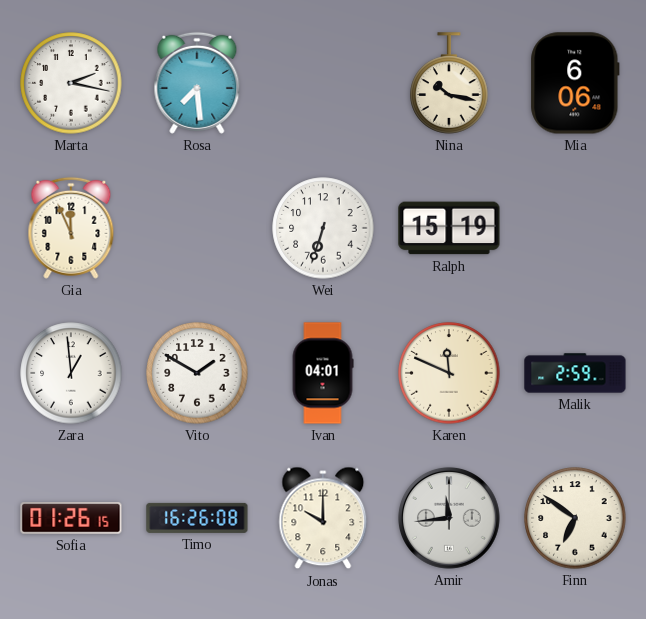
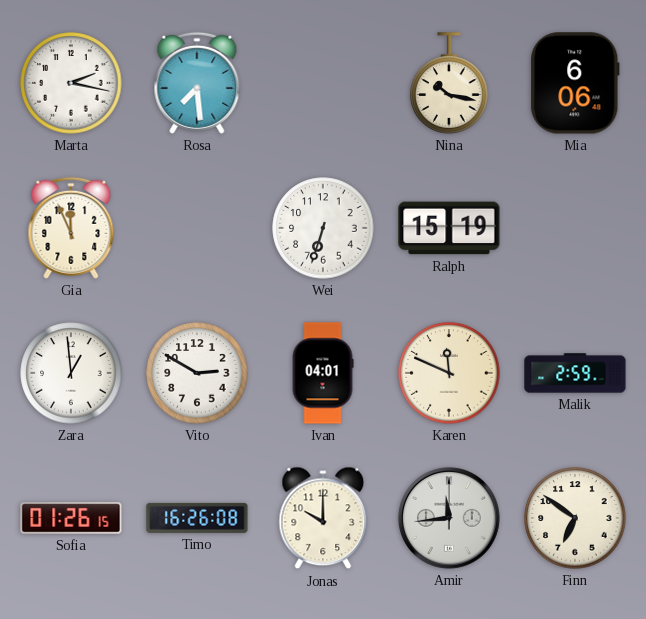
Vito: 1:50 -> 2:50 (197, 373)
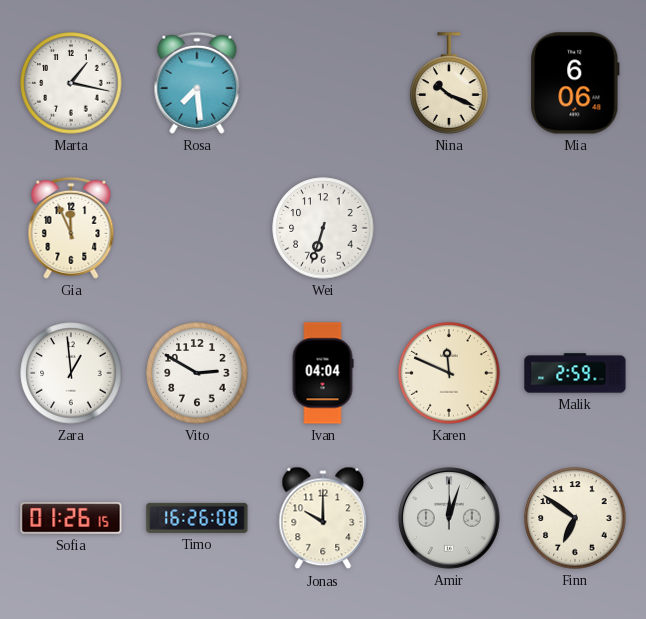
Marta: 2:17 -> 1:17 (71, 83)
Nina: 10:17 -> 10:19 (449, 83)
Ralph: 15:19 -> none (449, 228)
Ivan: 04:01 -> 04:04 (323, 373)
Amir: 11:44 -> 12:03 (449, 518)
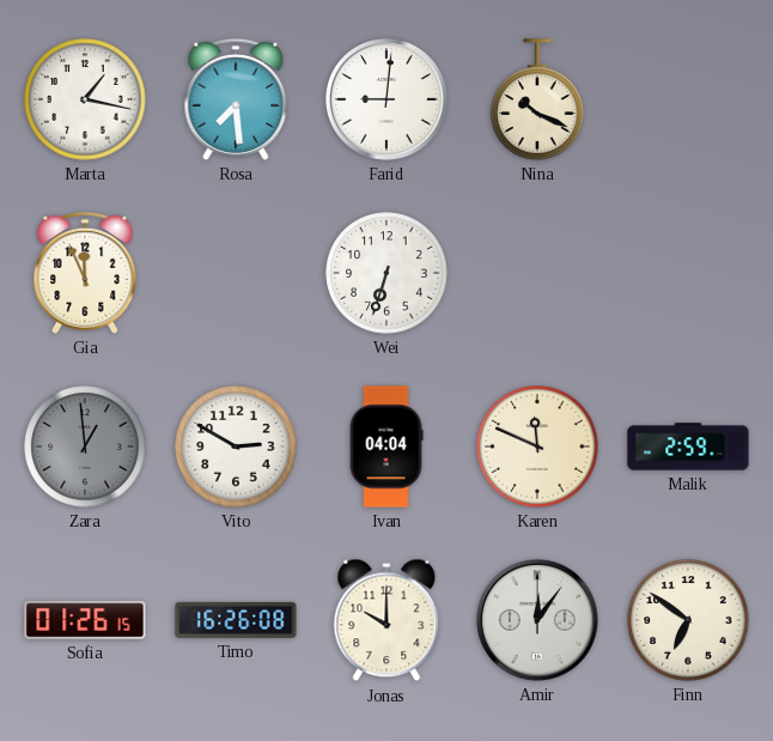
Farid: none -> 9:01 (386, 99)
Mia: 6:06 -> none (575, 83)
Zara dial: white -> grey (85, 447)
Amir: 12:03 -> 12:06 (537, 620)
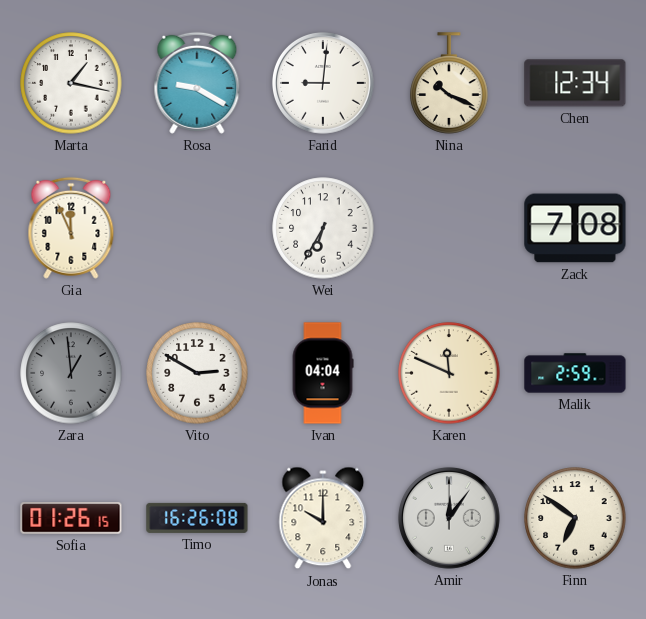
Rosa: 7:29 -> 9:20 (197, 83)
Chen: none -> 12:34 (575, 83)
Wei: 6:33 -> 6:35 (323, 228)
Zack: none -> 7:08 (575, 228)
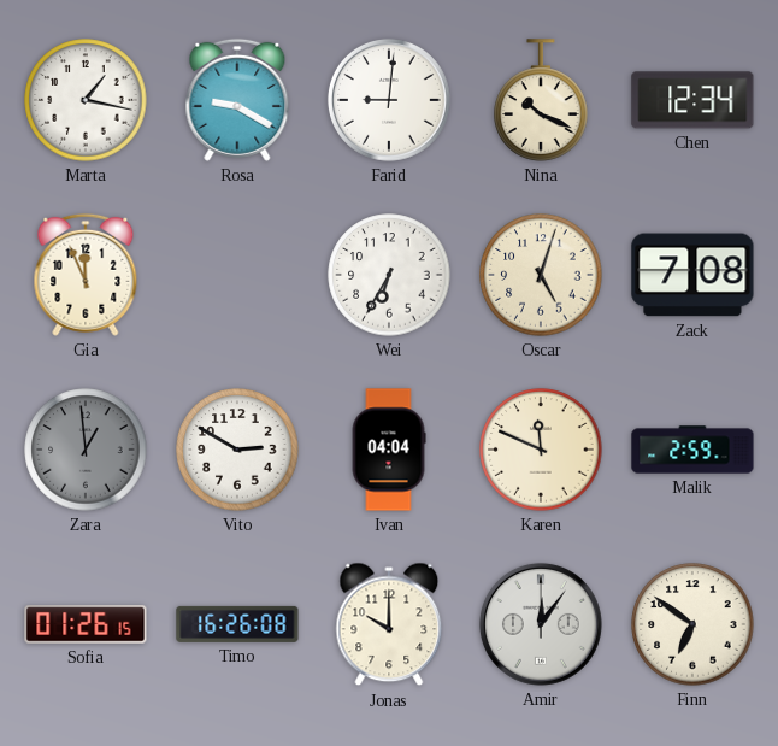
Oscar: none -> 5:03 (541, 275)
